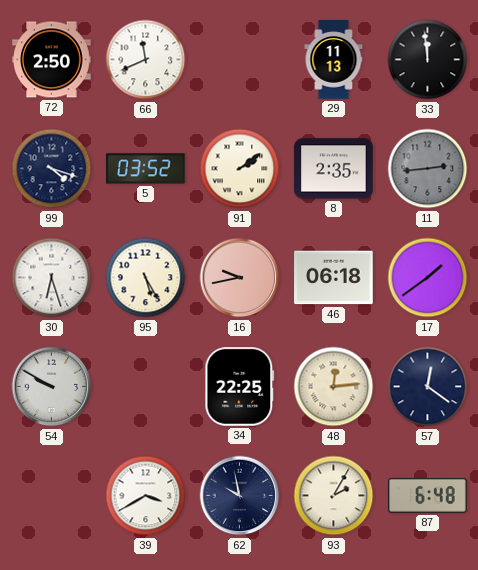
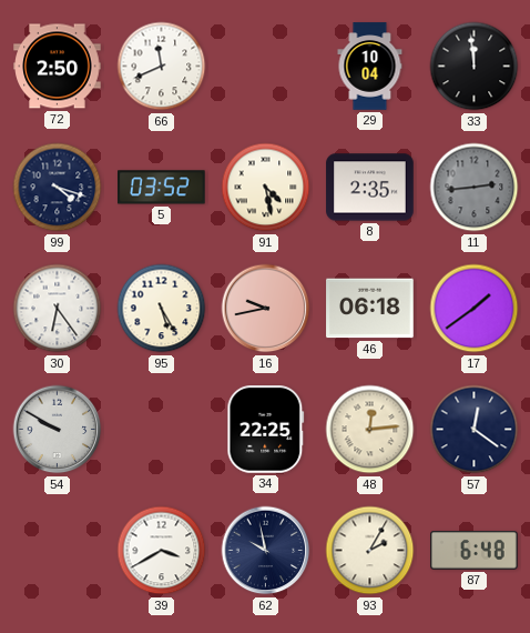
29: 11:13 -> 10:04 (370, 67)
91: 2:09 -> 4:28 (266, 188)
30: 6:27 -> 6:24 (58, 309)
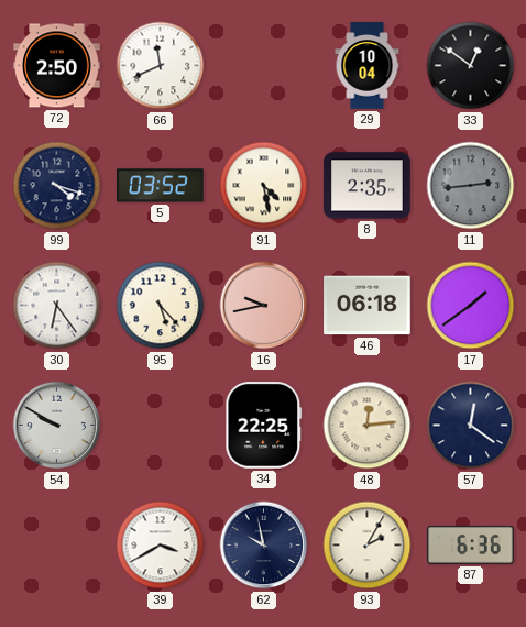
33: 11:59 -> 12:51 (471, 66)
95: 5:25 -> 5:23 (161, 306)
87: 6:48 -> 6:36 (471, 546)
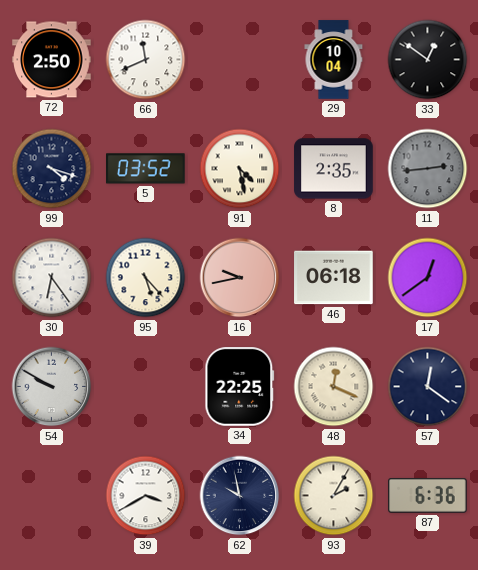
17: 1:39 -> 12:39 (428, 278)
48: 12:14 -> 12:19 (334, 387)
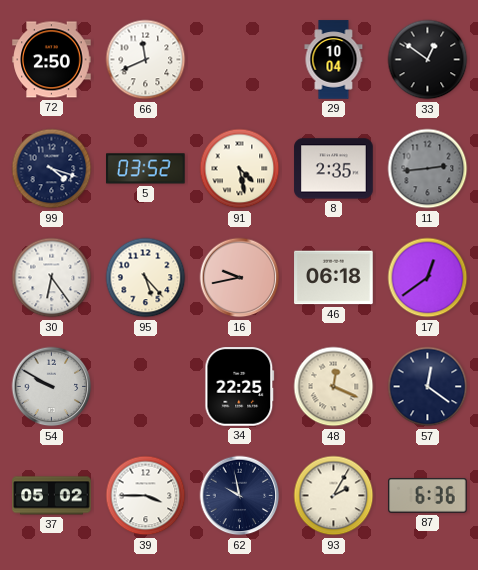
37: none -> 05:02 (52, 496)
39: 3:40 -> 3:45 (146, 496)
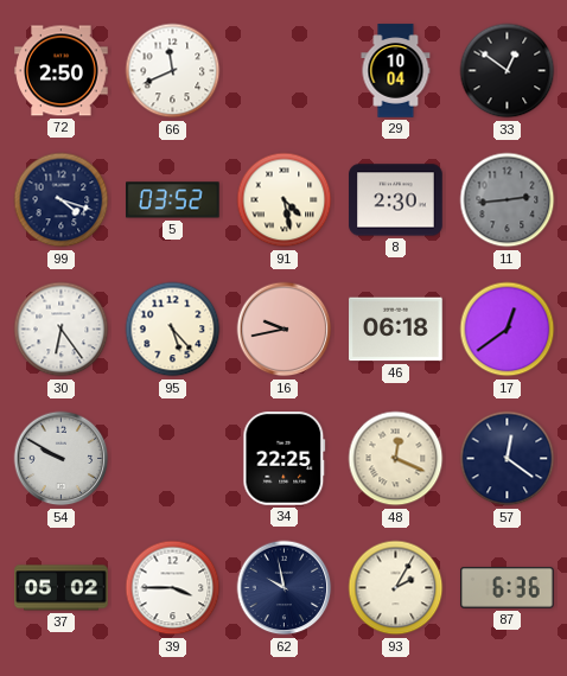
8: 2:35 -> 2:30 (396, 200)
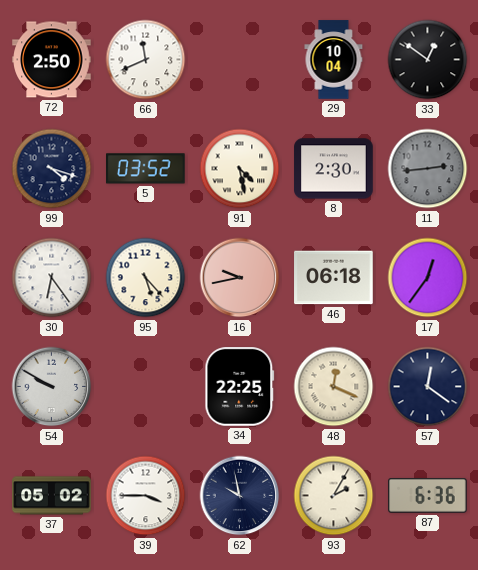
17: 12:39 -> 12:36 (428, 278)
